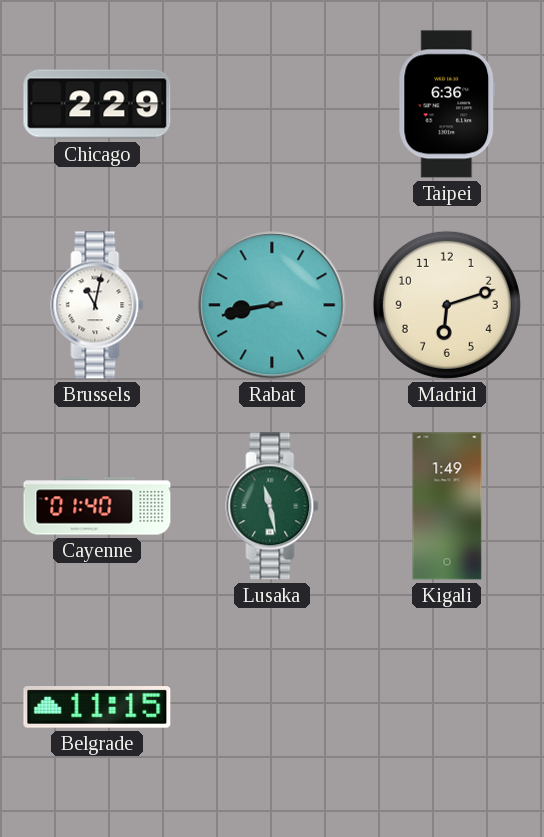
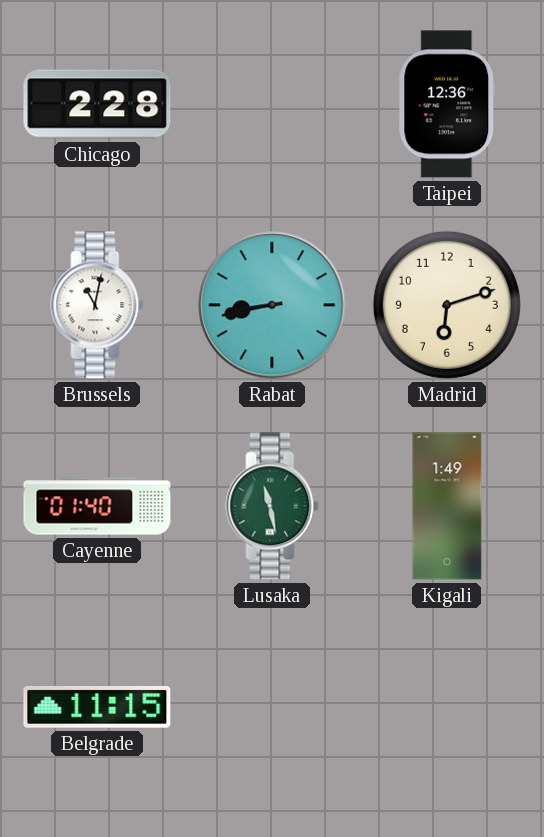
Chicago: 2:29 -> 2:28 (97, 104)
Taipei: 6:36 -> 12:36 (447, 104)
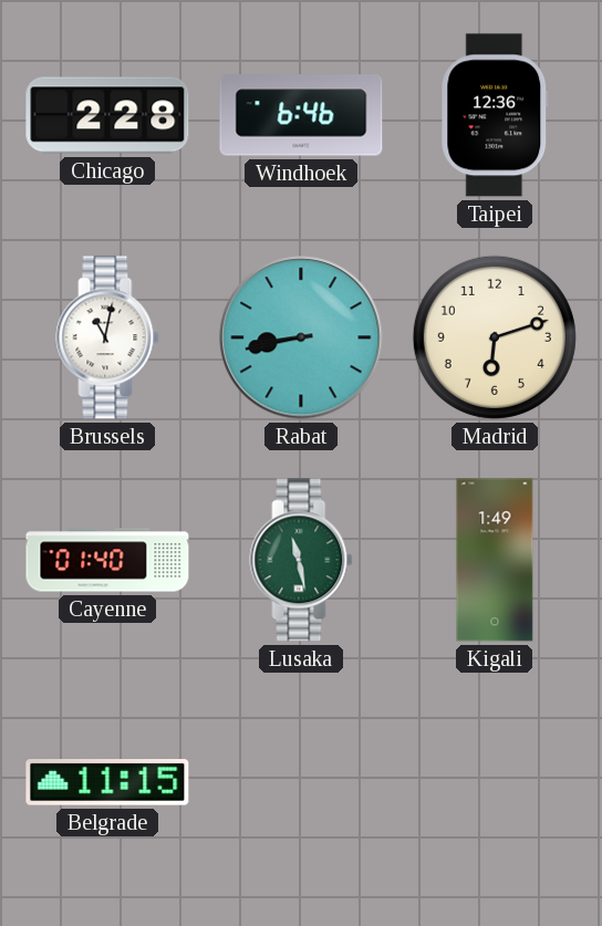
Windhoek: none -> 6:46 (301, 115)
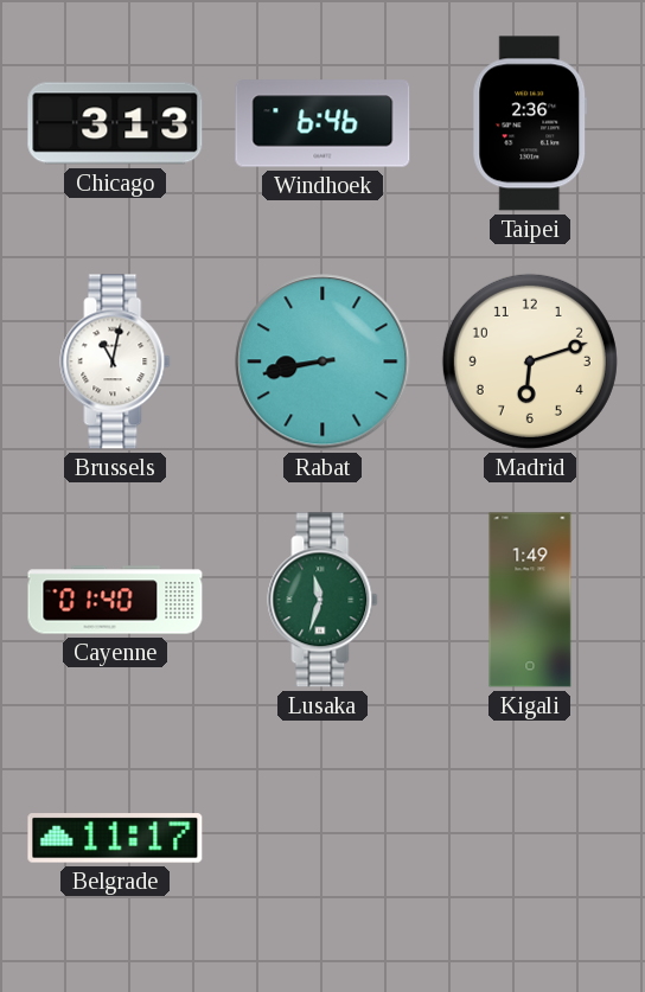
Chicago: 2:28 -> 3:13 (115, 123)
Taipei: 12:36 -> 2:36 (530, 123)
Lusaka: 11:28 -> 11:33 (322, 600)
Belgrade: 11:15 -> 11:17 (115, 838)
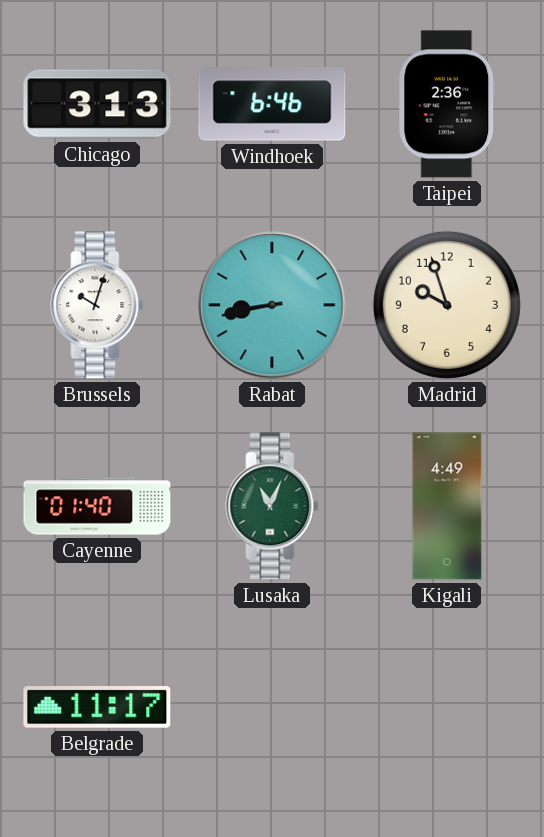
Brussels: 11:02 -> 10:03 (97, 305)
Madrid: 6:12 -> 9:57 (447, 305)
Lusaka: 11:33 -> 11:04 (272, 506)
Kigali: 1:49 -> 4:49 (447, 506)
